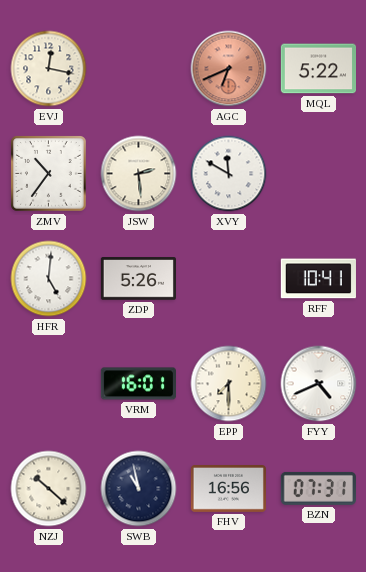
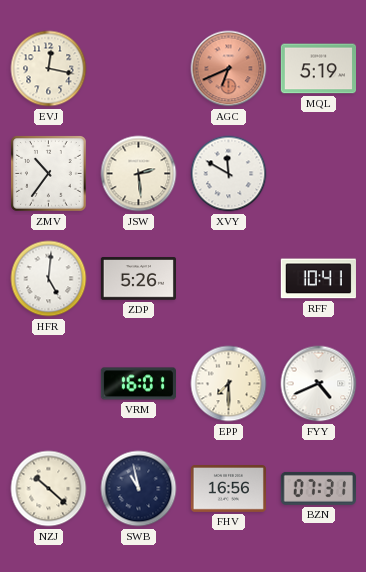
MQL: 5:22 -> 5:19 (318, 69)
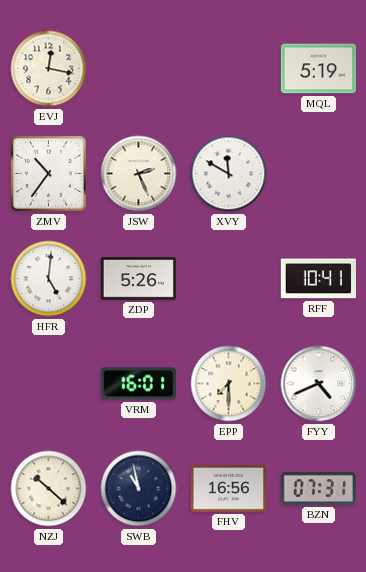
AGC: 6:41 -> none (229, 69)
JSW: 2:29 -> 2:26 (139, 174)
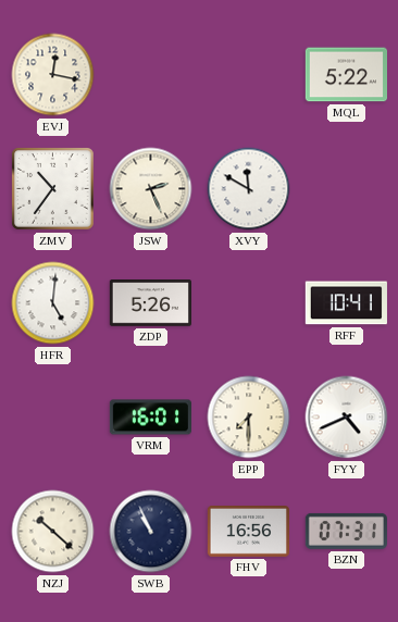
MQL: 5:19 -> 5:22 (346, 75)
SWB: 10:58 -> 10:56 (151, 532)
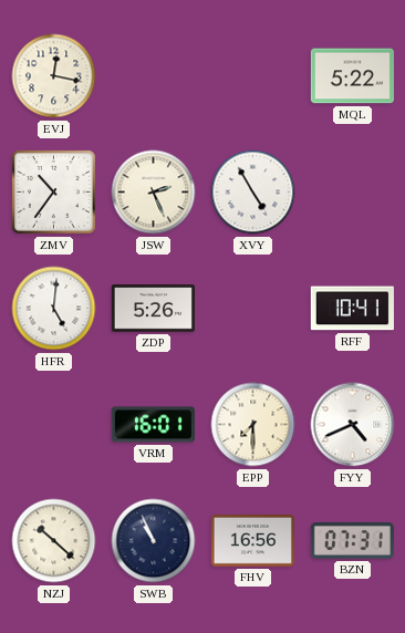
XVY: 11:50 -> 4:55 (253, 193)
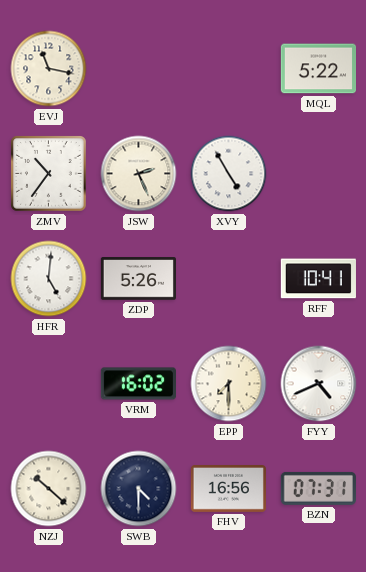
EVJ: 12:17 -> 11:17 (49, 69)
VRM: 16:01 -> 16:02 (138, 384)
SWB: 10:56 -> 4:30 (139, 489)
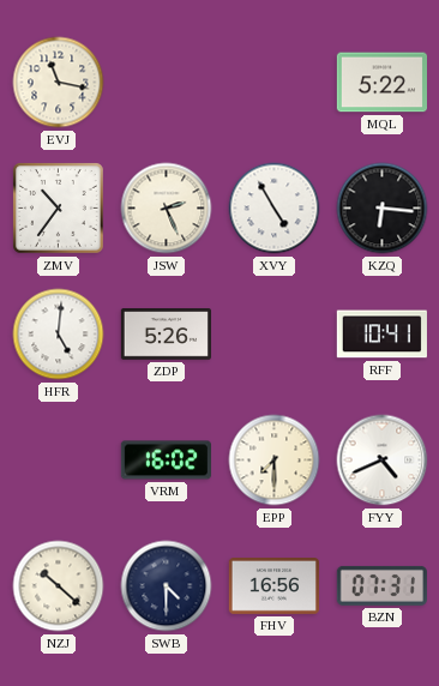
KZQ: none -> 6:16 (383, 209)
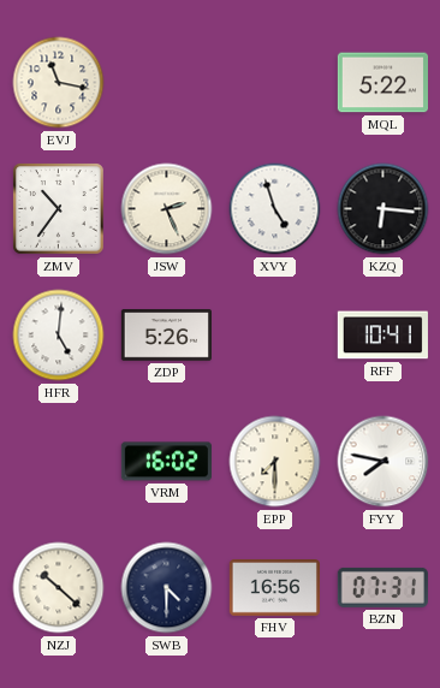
XVY: 4:55 -> 4:57 (275, 209)
FYY: 4:41 -> 7:47 (383, 462)
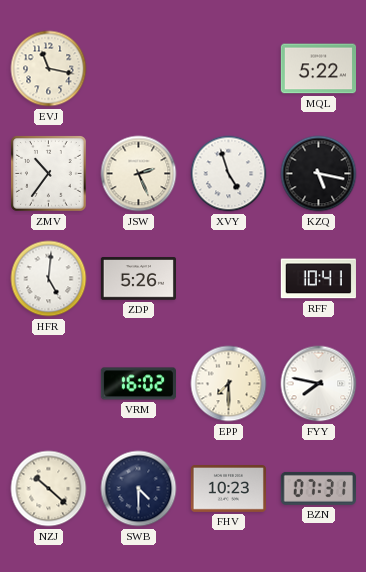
KZQ: 6:16 -> 5:17 (319, 174)
FHV: 16:56 -> 10:23 (228, 489)
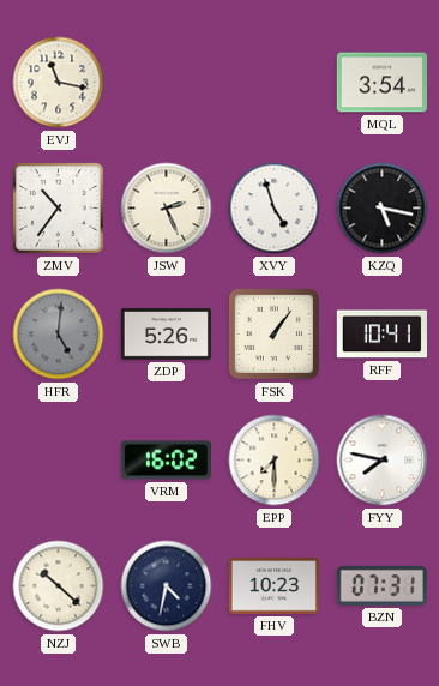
MQL: 5:22 -> 3:54 (381, 83)
HFR dial: white -> grey (59, 335)
FSK: none -> 1:06 (273, 333)
SWB: 4:30 -> 4:32 (167, 586)
